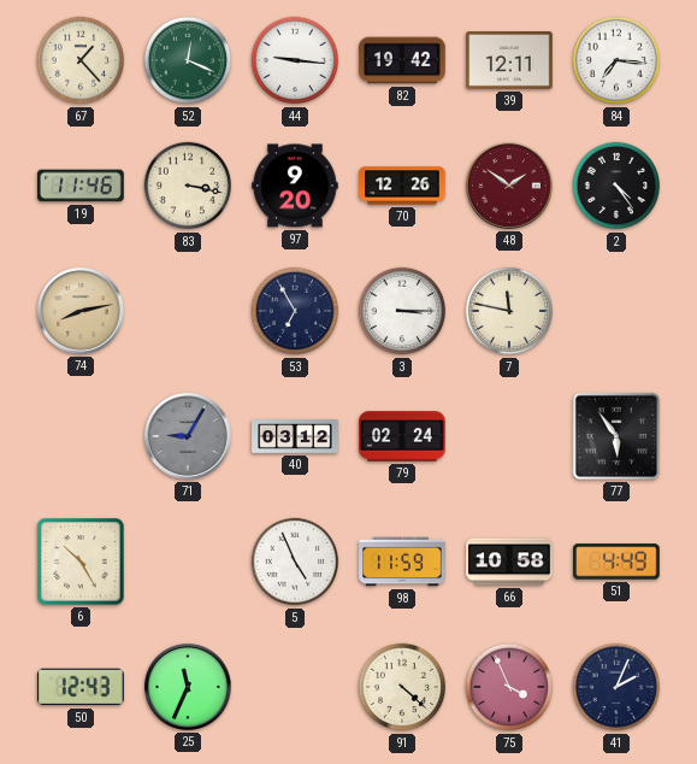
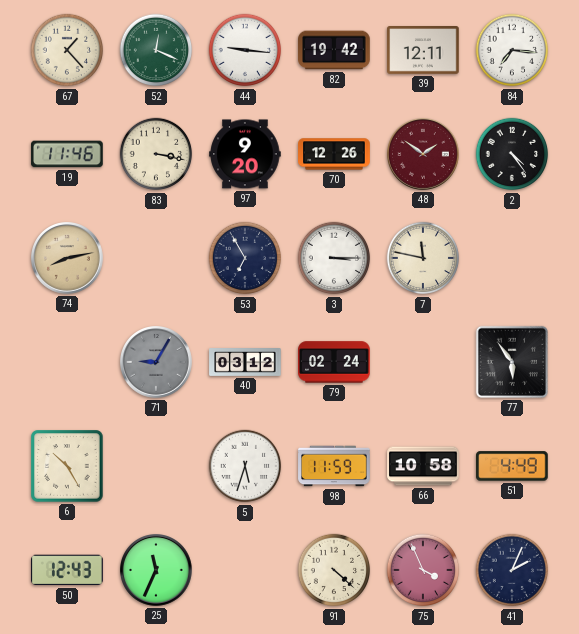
5: 4:56 -> 5:33 (245, 466)
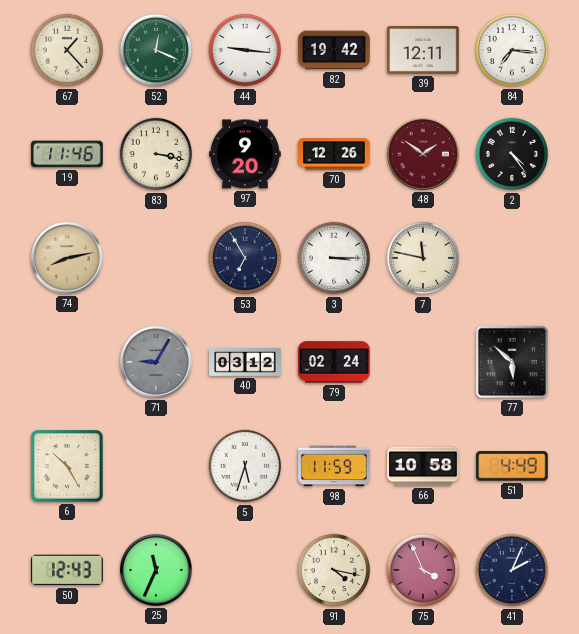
77: 5:54 -> 5:52 (511, 362)
91: 4:22 -> 4:17 (334, 570)
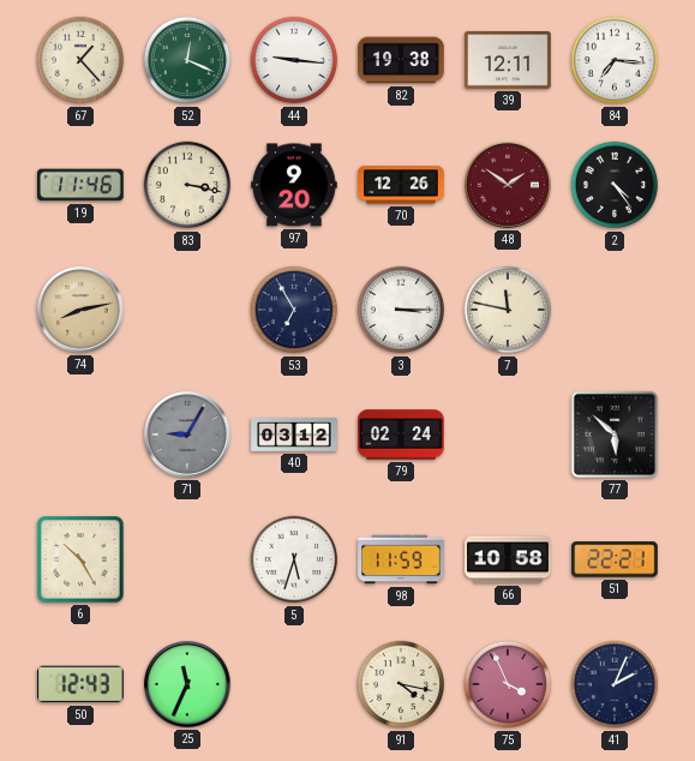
82: 19:42 -> 19:38 (401, 60)
51: 4:49 -> 22:21 (615, 559)
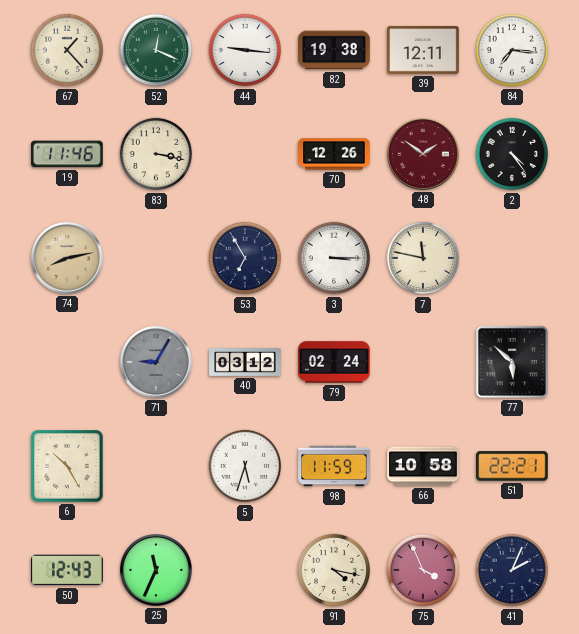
97: 9:20 -> none (294, 185)
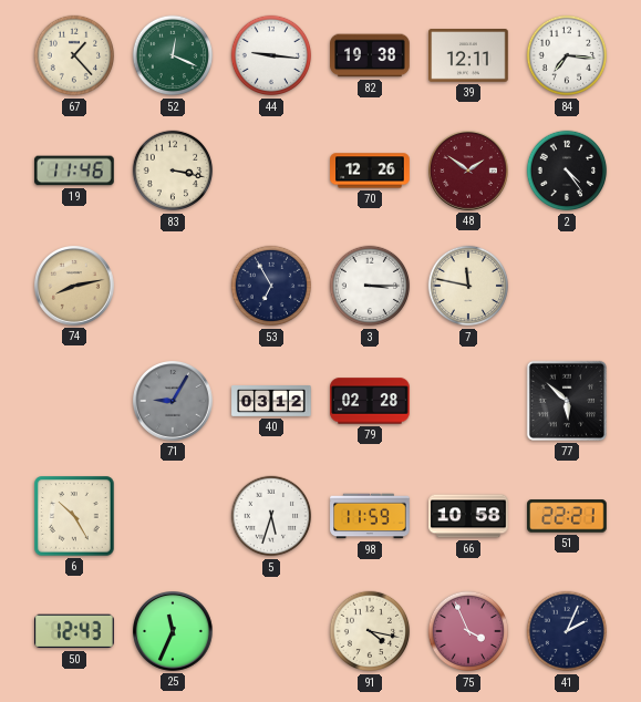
79: 02:24 -> 02:28 (370, 401)
